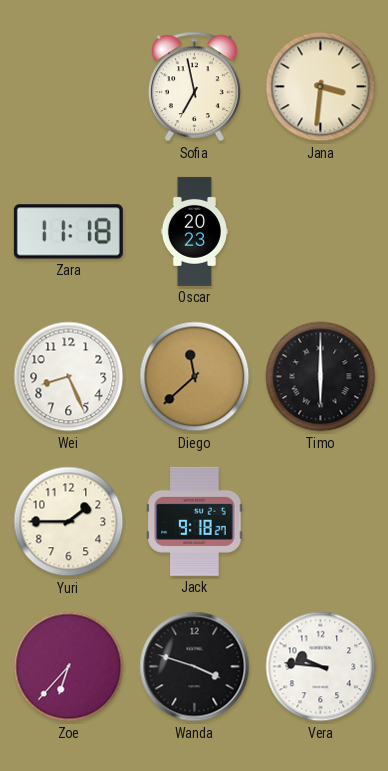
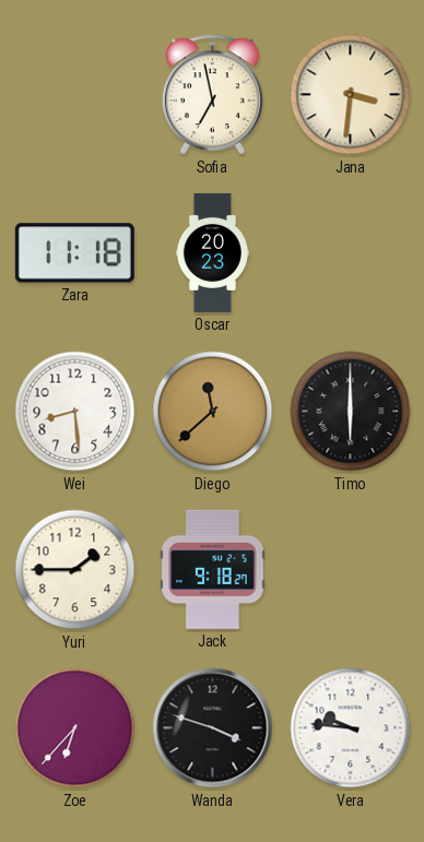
Wei: 8:26 -> 8:29 (75, 412)
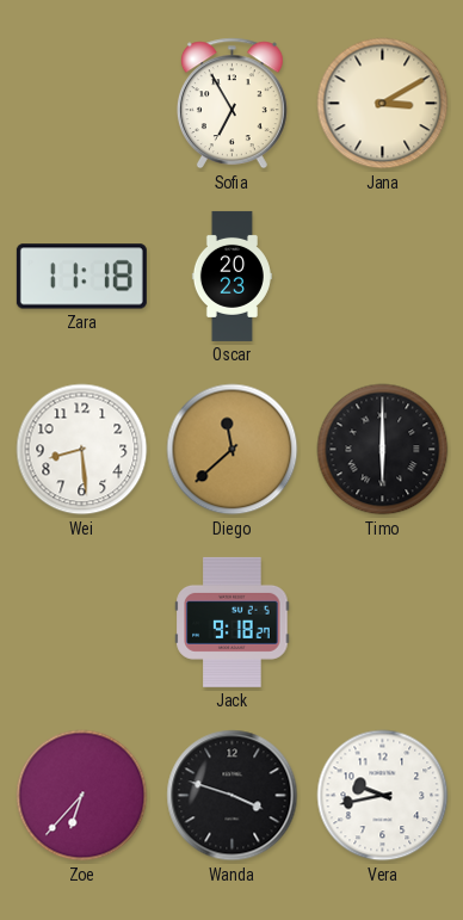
Sofia: 6:58 -> 6:55 (231, 104)
Jana: 3:31 -> 3:10 (383, 104)
Yuri: 1:45 -> none (75, 570)
Vera: 9:46 -> 9:43 (383, 796)
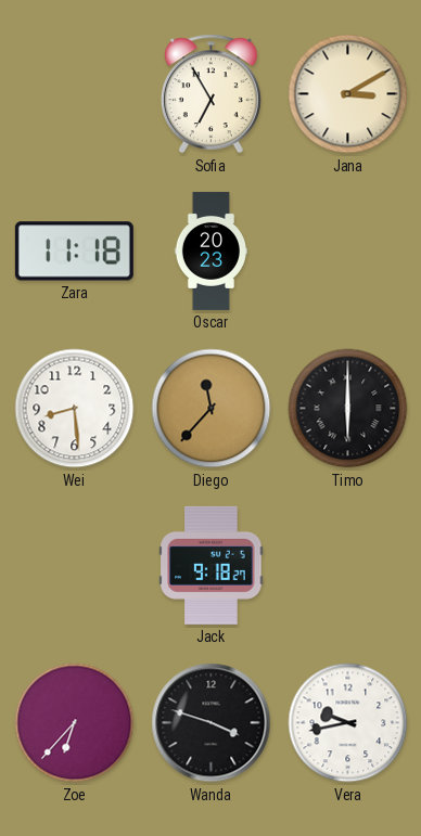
Diego: 11:38 -> 11:37 (212, 409)
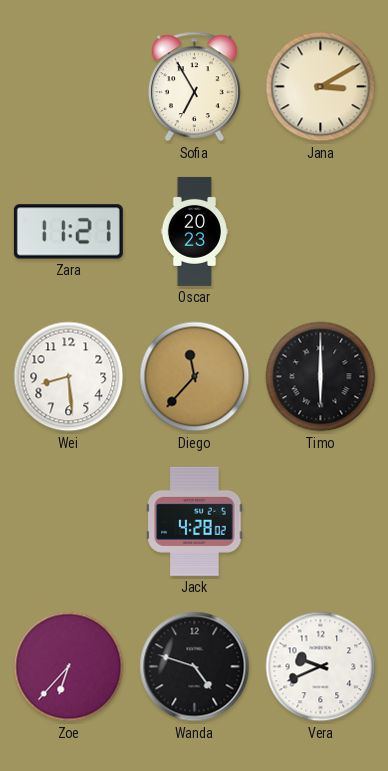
Zara: 11:18 -> 11:21 (68, 232)
Jack: 9:18 -> 4:28 (195, 521)
Wanda: 3:48 -> 4:48 (195, 667)
Vera: 9:43 -> 9:41 (321, 667)
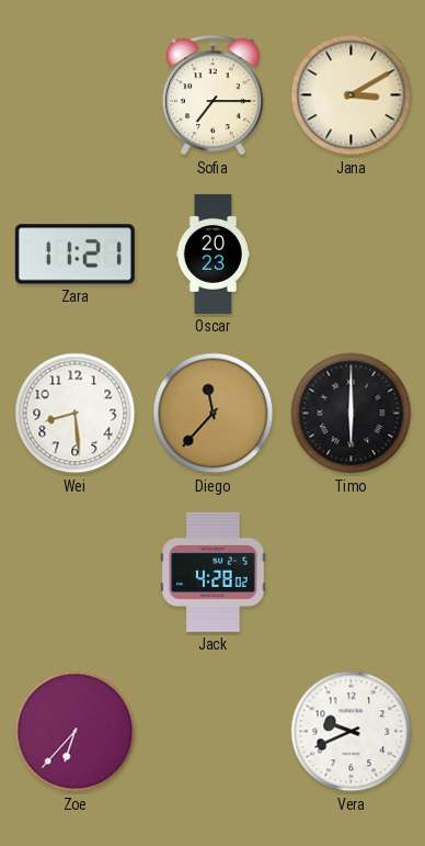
Sofia: 6:55 -> 7:15 (213, 95)
Wanda: 4:48 -> none (195, 667)
